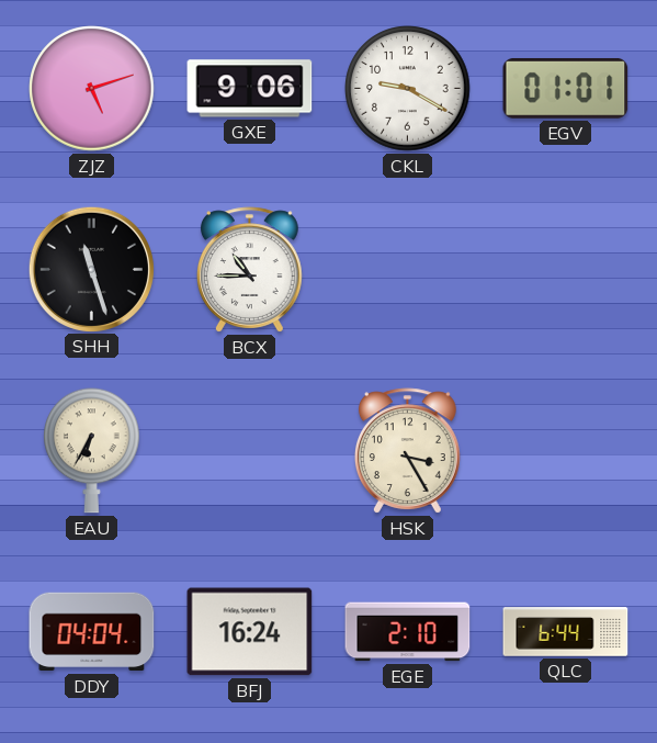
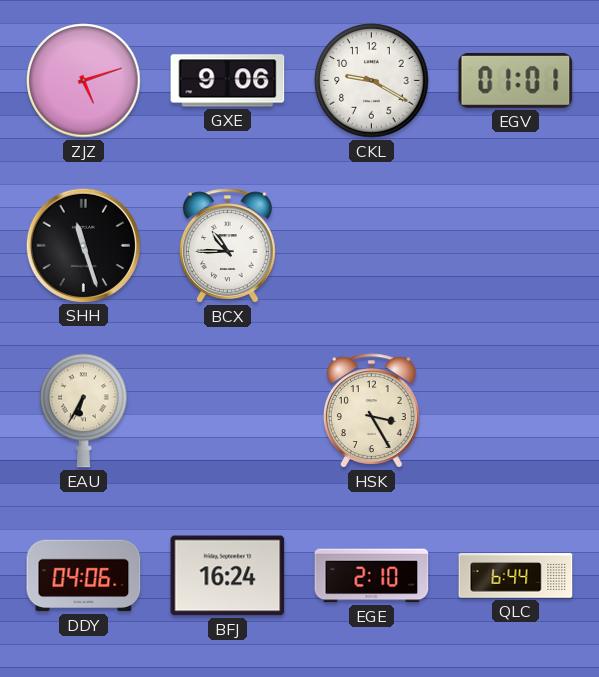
DDY: 04:04 -> 04:06 (84, 576)
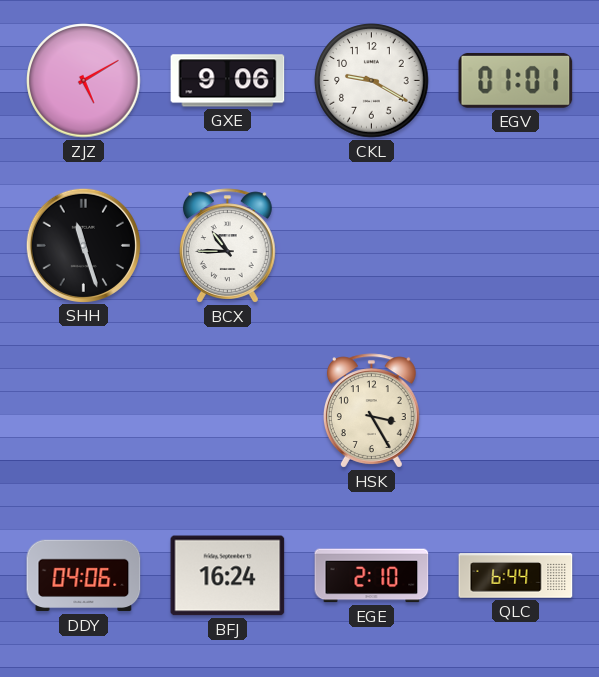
ZJZ: 5:12 -> 5:10 (84, 81)
EAU: 6:35 -> none (84, 411)
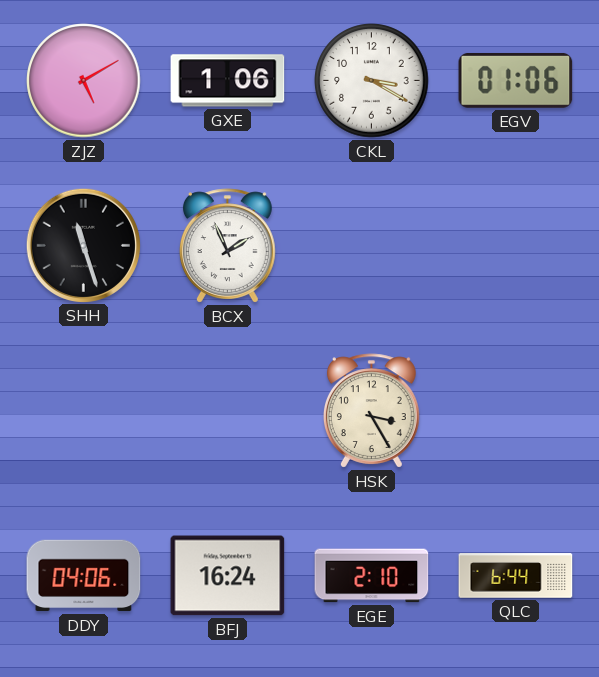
GXE: 9:06 -> 1:06 (228, 81)
CKL: 9:20 -> 3:20 (372, 81)
EGV: 01:01 -> 01:06 (516, 80)
BCX: 10:45 -> 1:56 (227, 246)
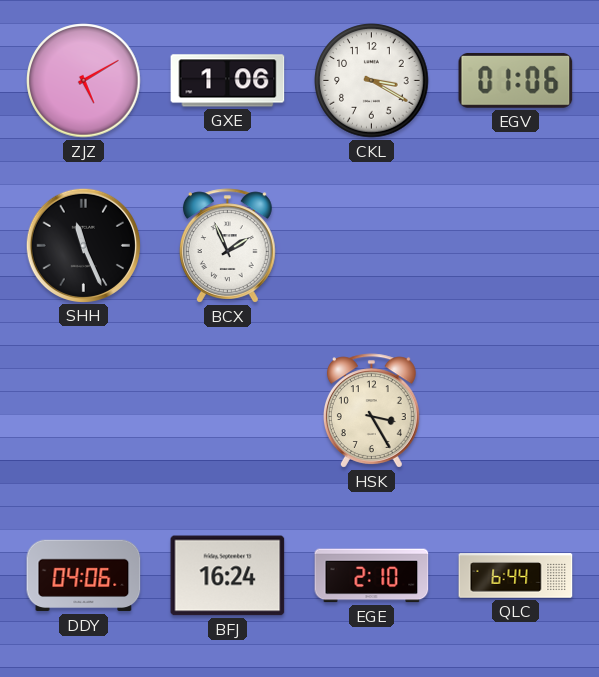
SHH: 11:27 -> 11:26 (83, 245)
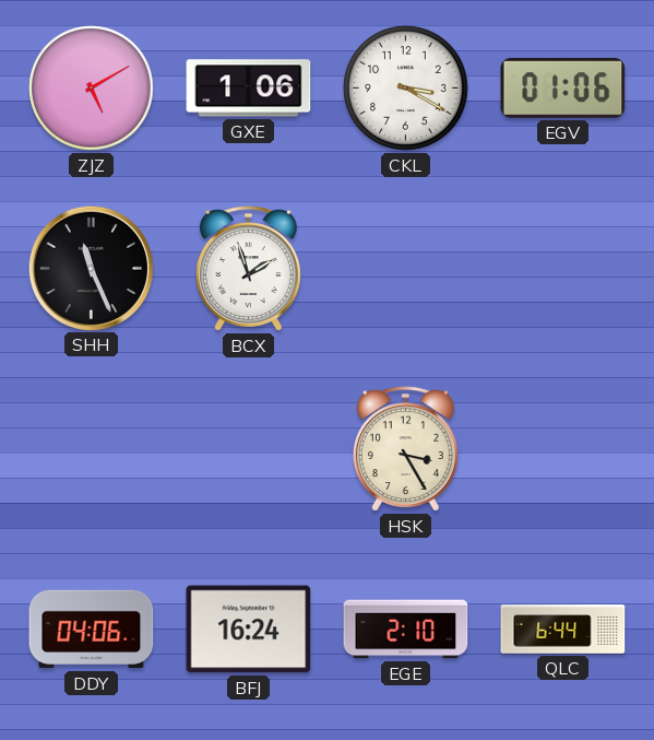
BCX: 1:56 -> 1:57 (248, 269)
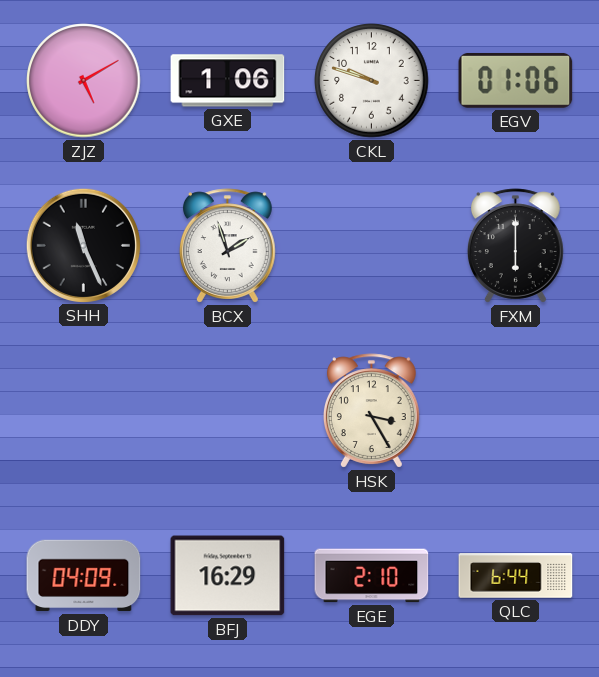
CKL: 3:20 -> 9:48 (372, 81)
FXM: none -> 6:00 (515, 246)
DDY: 04:06 -> 04:09 (84, 576)
BFJ: 16:24 -> 16:29 (228, 576)
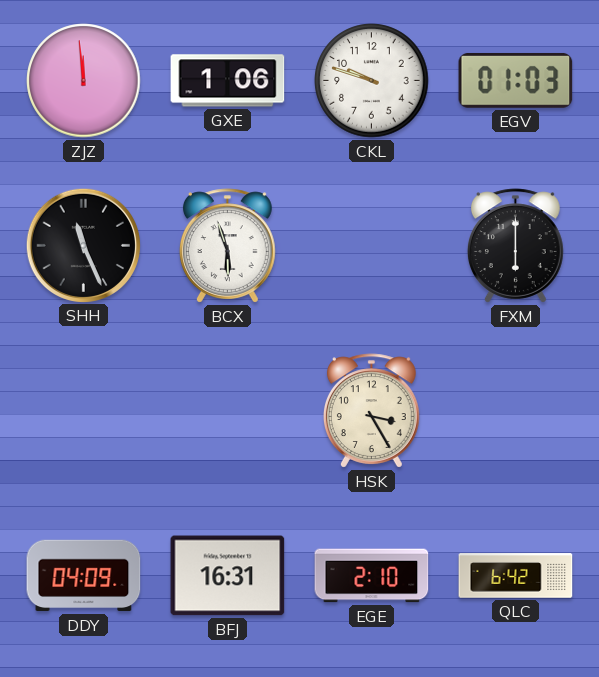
ZJZ: 5:10 -> 11:59 (84, 81)
EGV: 01:06 -> 01:03 (516, 80)
BCX: 1:57 -> 5:57 (227, 246)
BFJ: 16:29 -> 16:31 (228, 576)
QLC: 6:44 -> 6:42 (516, 576)
